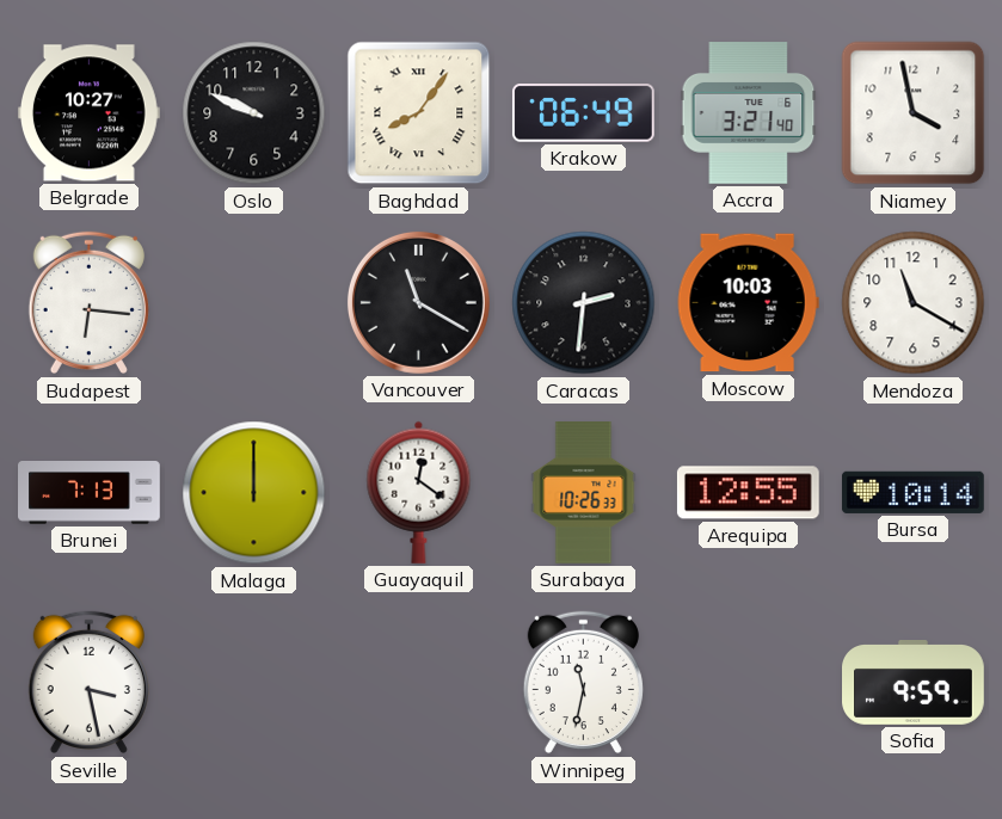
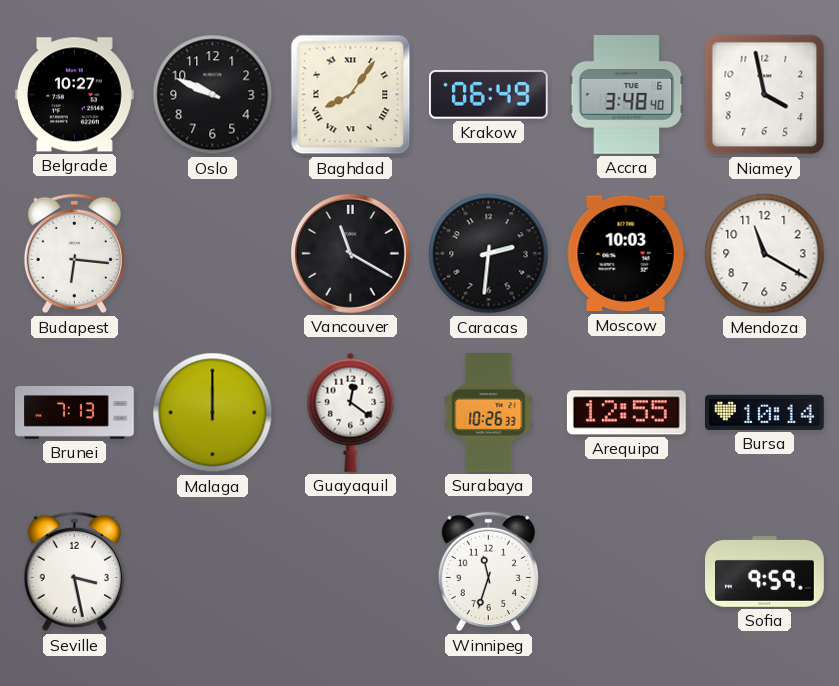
Accra: 3:21 -> 3:48 (627, 95)
Winnipeg: 11:32 -> 11:33 (488, 572)
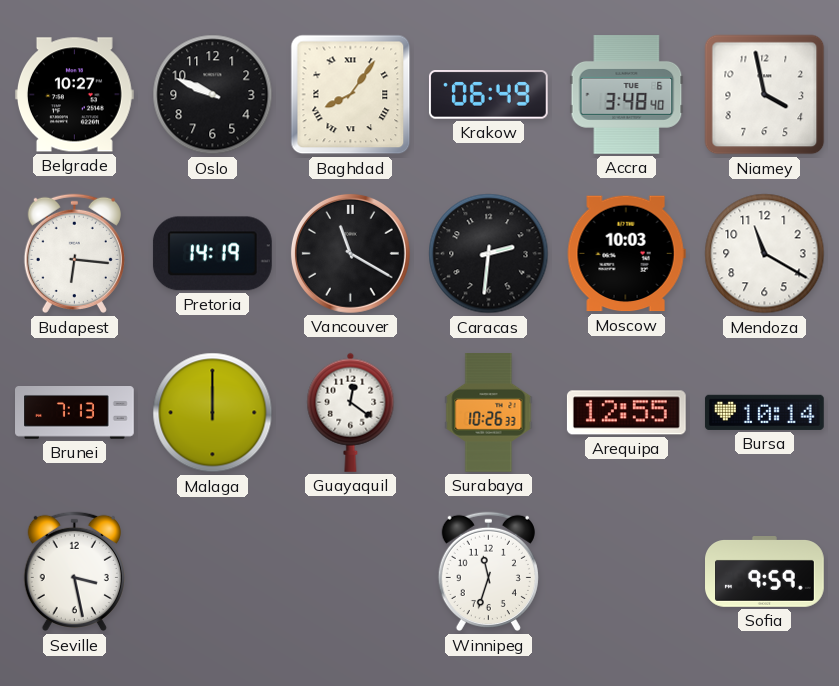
Pretoria: none -> 14:19 (212, 254)
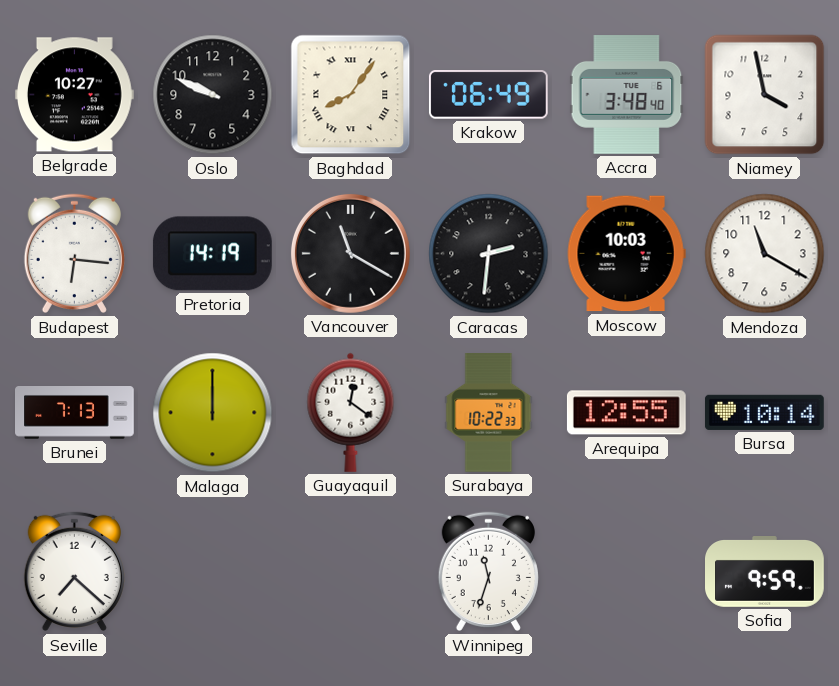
Surabaya: 10:26 -> 10:22 (489, 413)
Seville: 3:28 -> 7:22 (74, 572)
